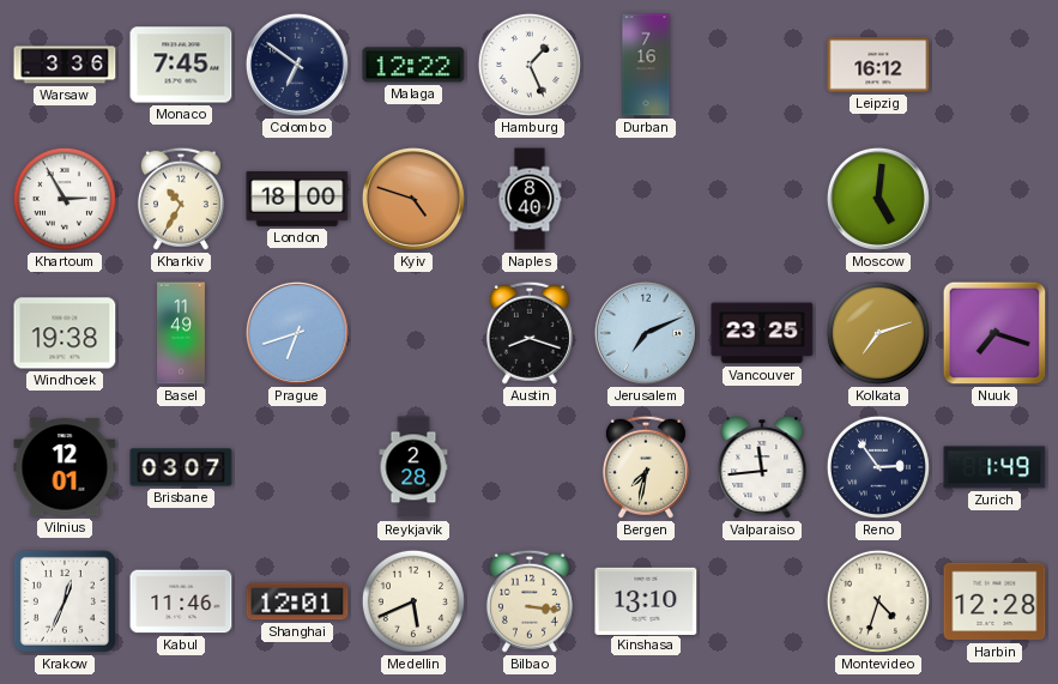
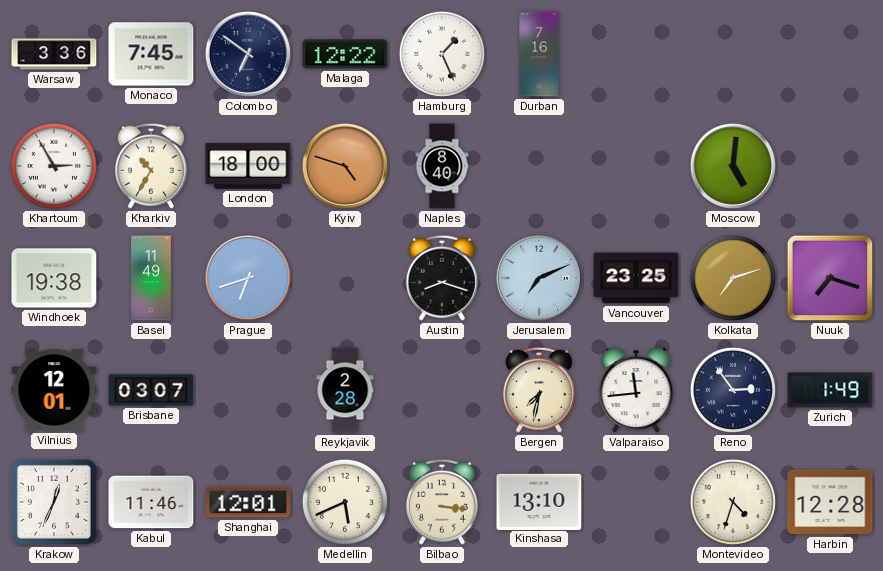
Leipzig: 16:12 -> none (878, 65)
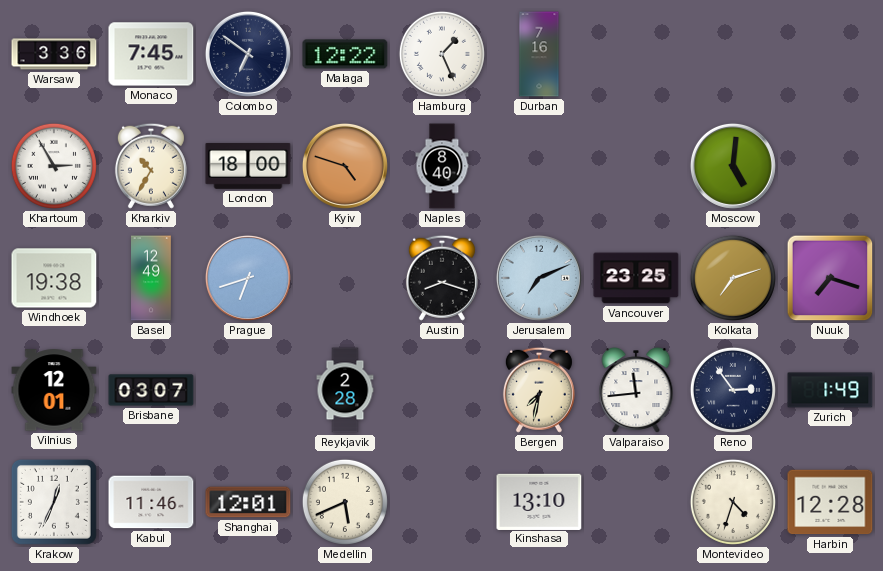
Basel: 11:49 -> 12:49 (152, 278)
Bilbao: 3:16 -> none (442, 502)
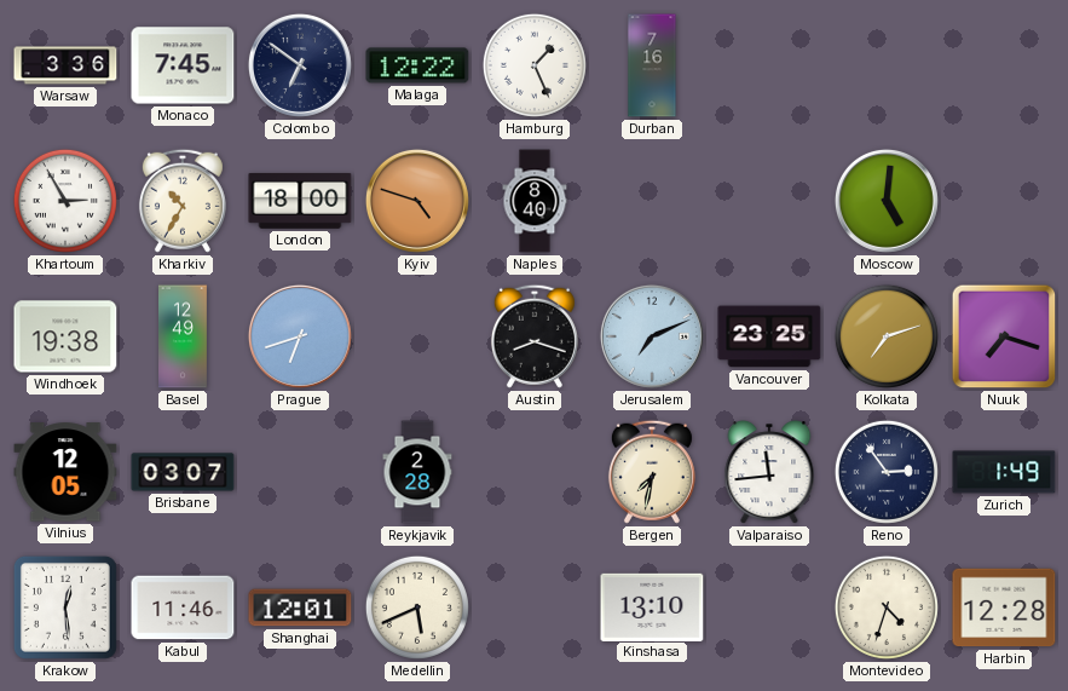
Vilnius: 12:01 -> 12:05 (65, 472)
Krakow: 12:34 -> 12:29 (65, 607)
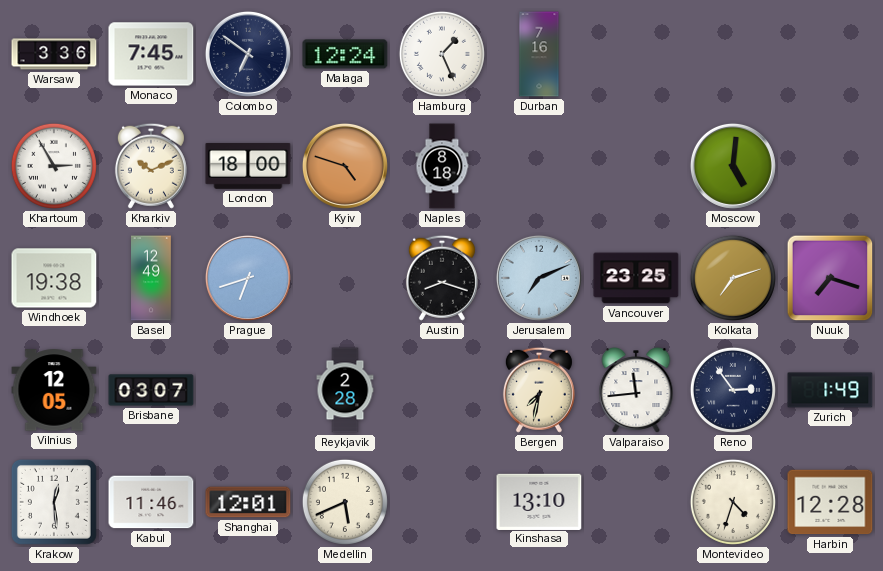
Malaga: 12:22 -> 12:24 (345, 54)
Kharkiv: 10:35 -> 10:11 (151, 166)
Naples: 8:40 -> 8:18 (442, 166)
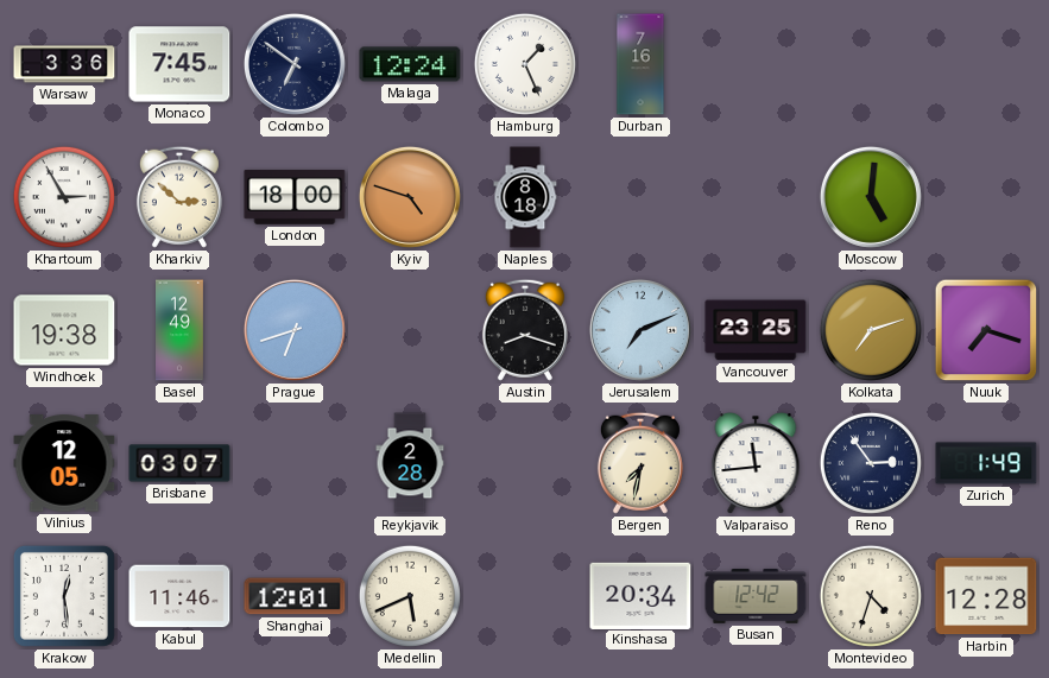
Kharkiv: 10:11 -> 2:52 (179, 197)
Kinshasa: 13:10 -> 20:34 (640, 595)
Busan: none -> 12:42 (756, 597)
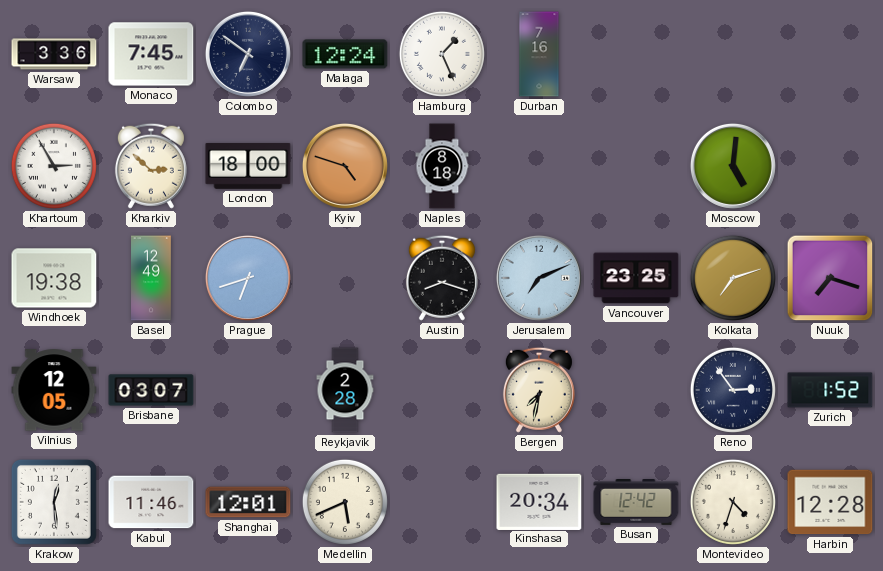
Valparaiso: 11:44 -> none (756, 464)
Zurich: 1:49 -> 1:52 (830, 390)
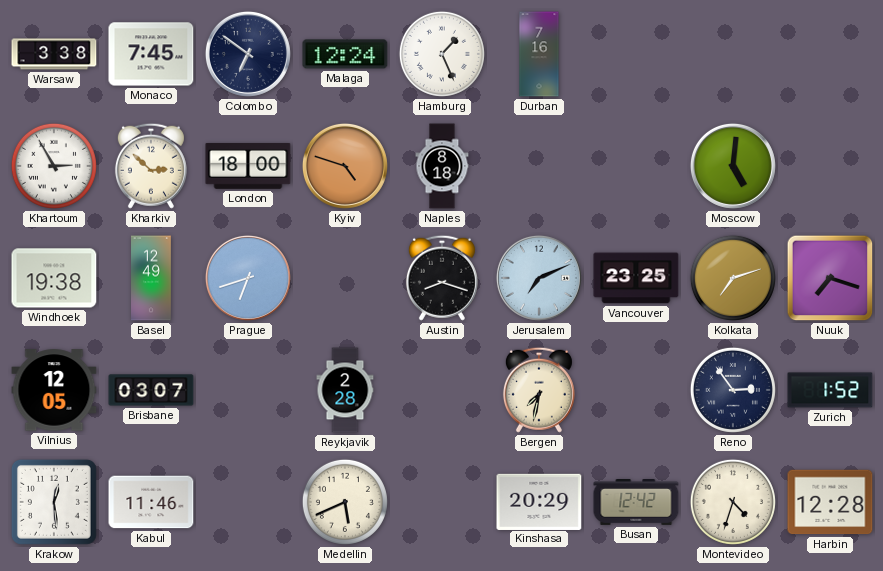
Warsaw: 3:36 -> 3:38 (54, 54)
Shanghai: 12:01 -> none (248, 502)
Kinshasa: 20:34 -> 20:29 (539, 501)
